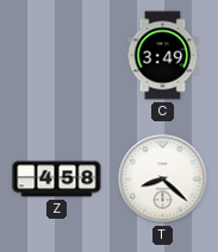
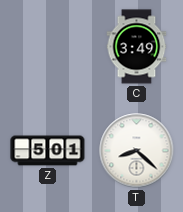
Z: 4:58 -> 5:01 (48, 151)
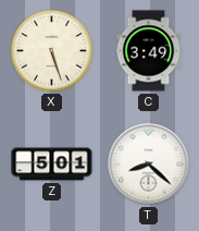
X: none -> 5:27 (52, 51)
